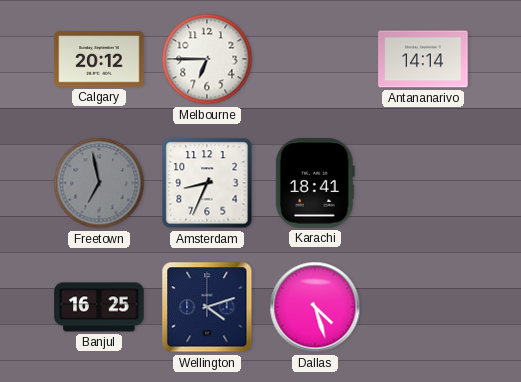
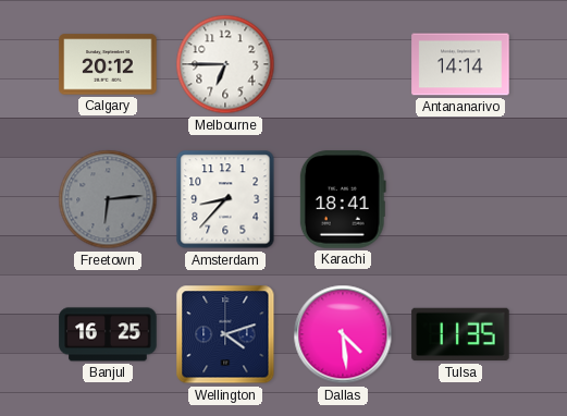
Freetown: 6:58 -> 6:14 (108, 199)
Amsterdam: 8:34 -> 8:37 (225, 199)
Dallas: 4:27 -> 4:29 (343, 334)
Tulsa: none -> 11:35 (460, 334)
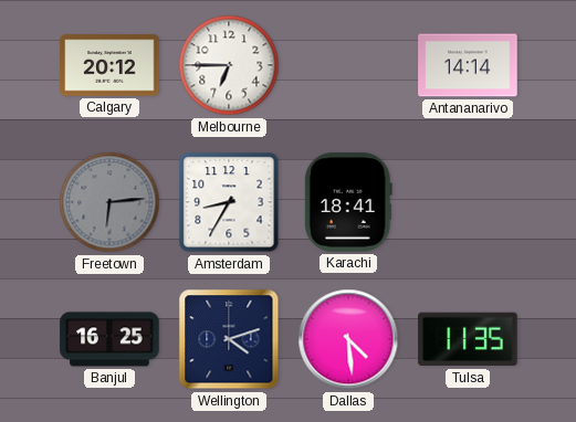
Amsterdam: 8:37 -> 8:35 (229, 202)
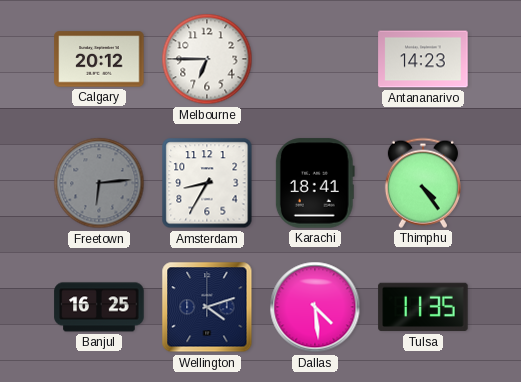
Antananarivo: 14:14 -> 14:23 (423, 59)
Thimphu: none -> 4:24 (423, 183)
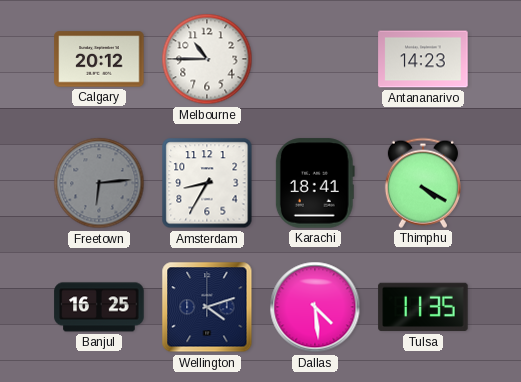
Melbourne: 6:45 -> 10:45 (207, 59)
Thimphu: 4:24 -> 4:20 (423, 183)
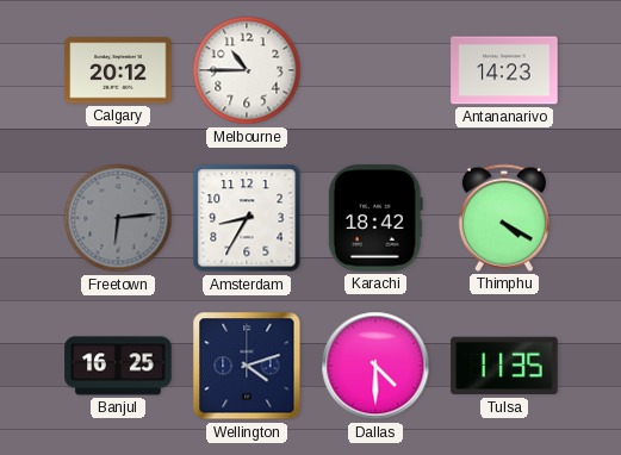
Karachi: 18:41 -> 18:42 (375, 218)
Dallas: 4:29 -> 4:30 (375, 366)
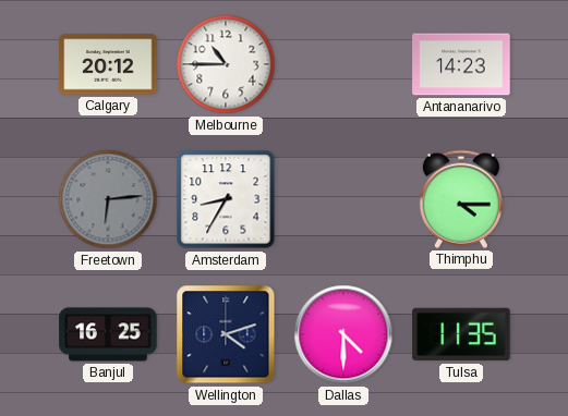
Karachi: 18:42 -> none (375, 218)
Thimphu: 4:20 -> 4:15 (461, 199)
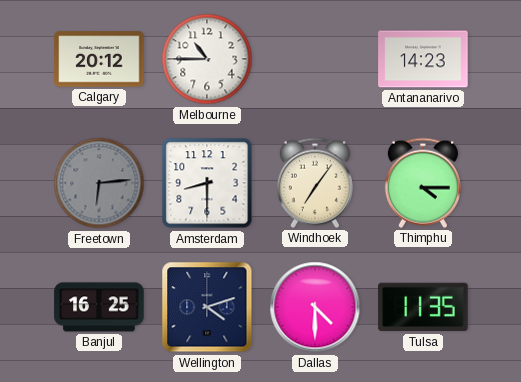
Amsterdam: 8:35 -> 8:30 (207, 183)
Windhoek: none -> 7:06 (315, 183)
